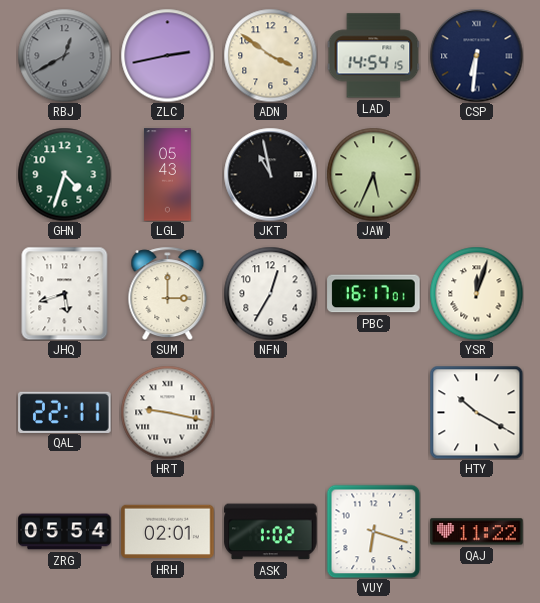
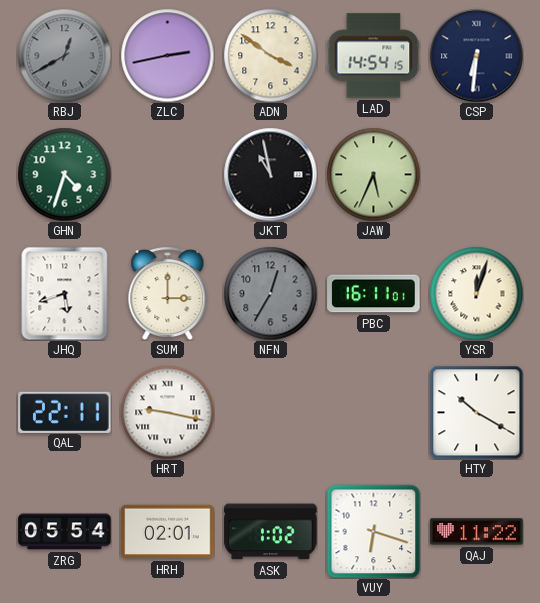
LGL: 05:43 -> none (168, 175)
NFN dial: white -> grey (270, 293)
PBC: 16:17 -> 16:11 (374, 294)
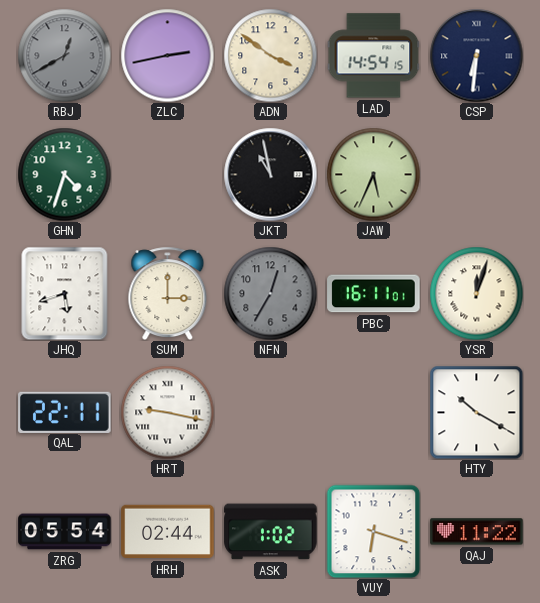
HRH: 02:01 -> 02:44 (168, 532)
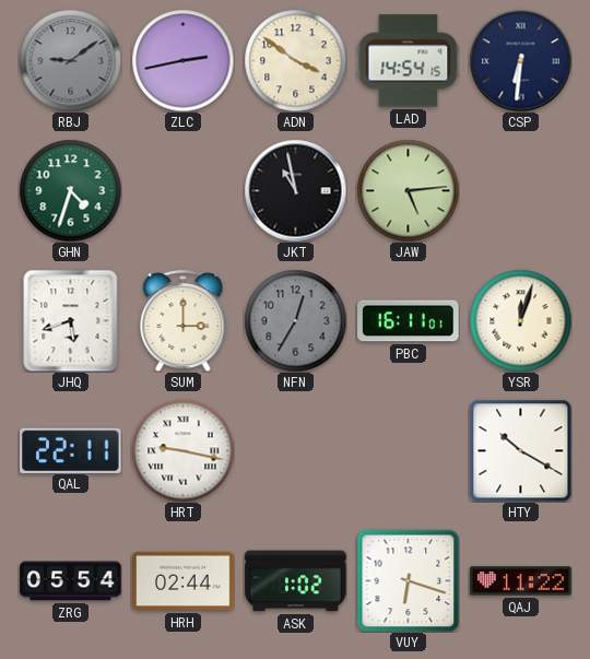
RBJ: 12:40 -> 9:09 (70, 60)
JAW: 5:34 -> 5:14 (408, 190)
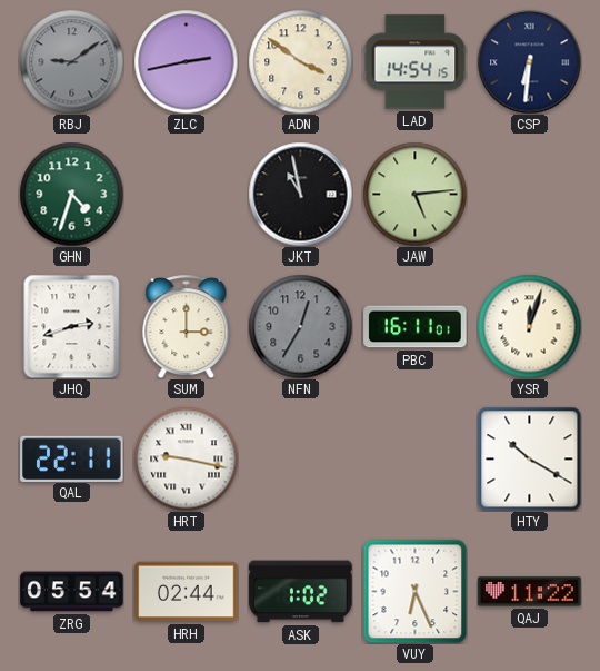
JHQ: 5:42 -> 2:42 (72, 326)
VUY: 6:18 -> 6:26 (414, 591)
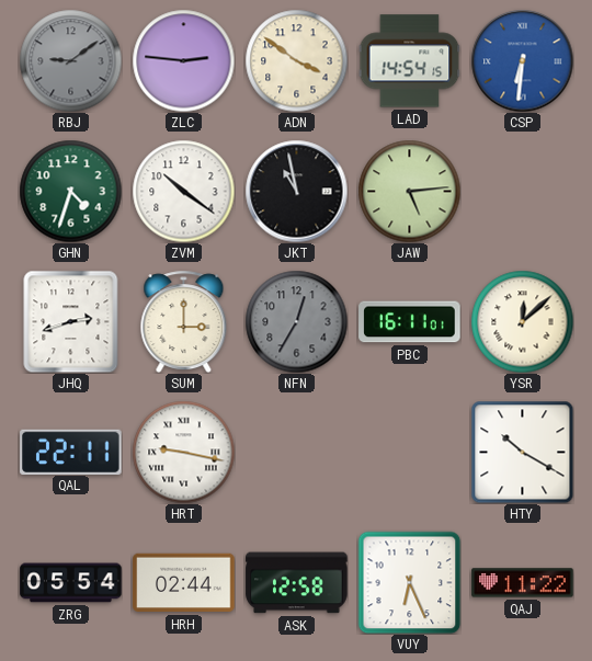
ZLC: 2:43 -> 2:46 (183, 60)
CSP dial: navy -> blue (522, 60)
ZVM: none -> 10:21 (183, 191)
YSR: 12:03 -> 12:08 (522, 321)
ASK: 1:02 -> 12:58 (297, 583)
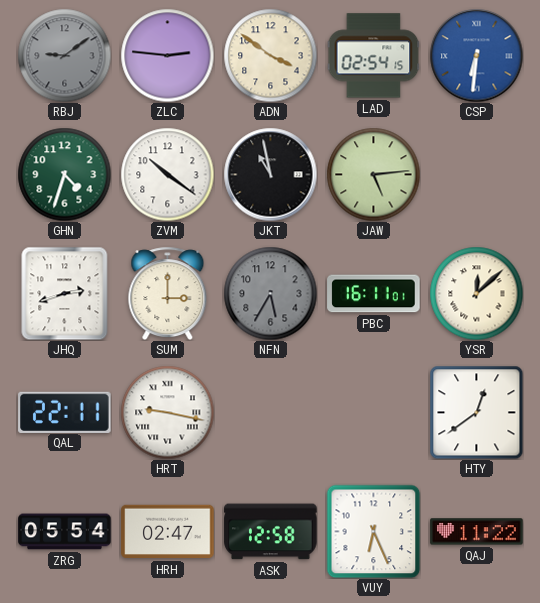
LAD: 14:54 -> 02:54 (373, 56)
NFN: 12:35 -> 5:35 (270, 293)
HTY: 10:20 -> 12:39 (476, 412)
HRH: 02:44 -> 02:47 (168, 532)
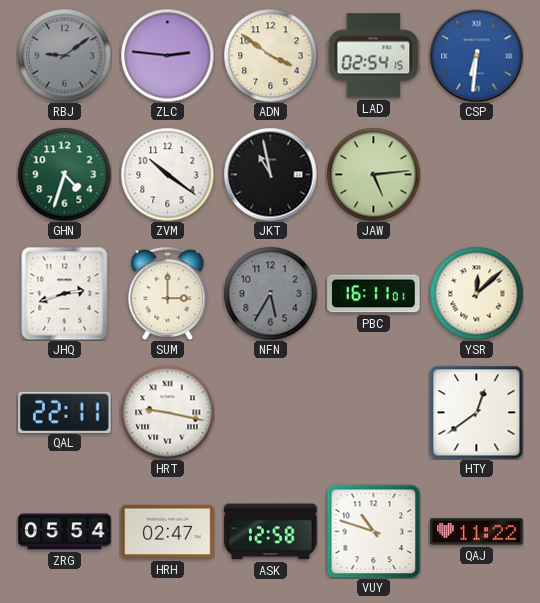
VUY: 6:26 -> 10:48 (373, 531)
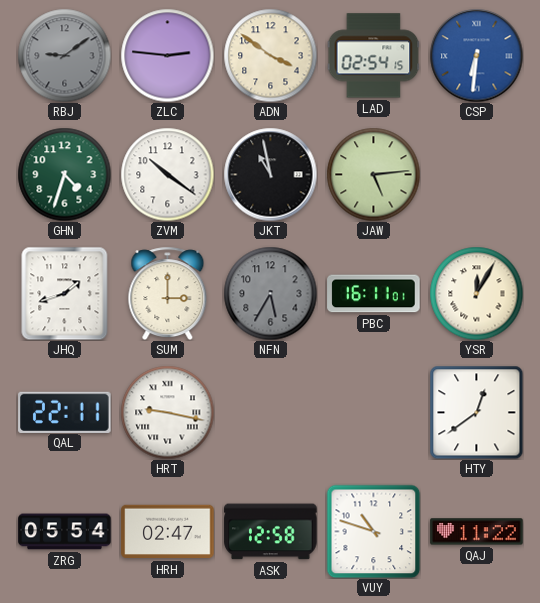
JHQ: 2:42 -> 1:42 (65, 293)
YSR: 12:08 -> 12:05 (476, 293)
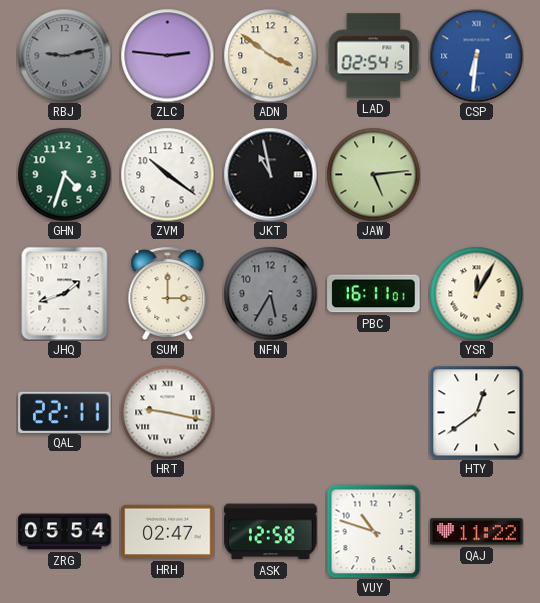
RBJ: 9:09 -> 9:13 (64, 55)
